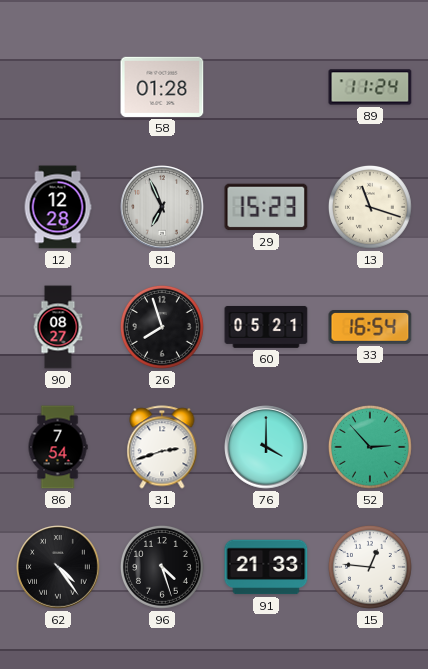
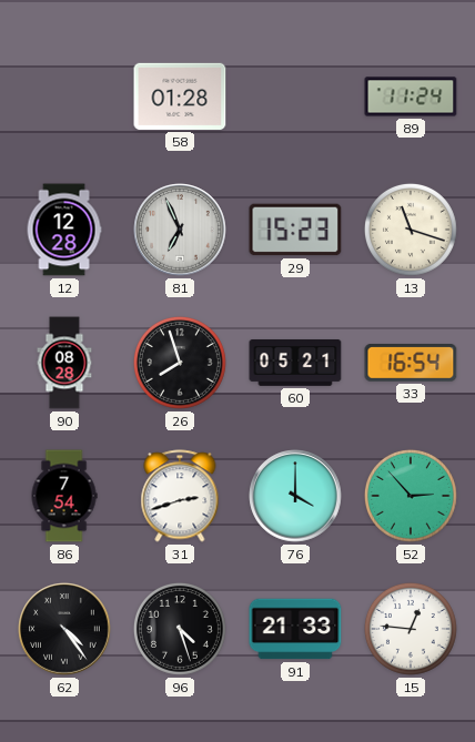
90: 08:27 -> 08:28 (64, 363)
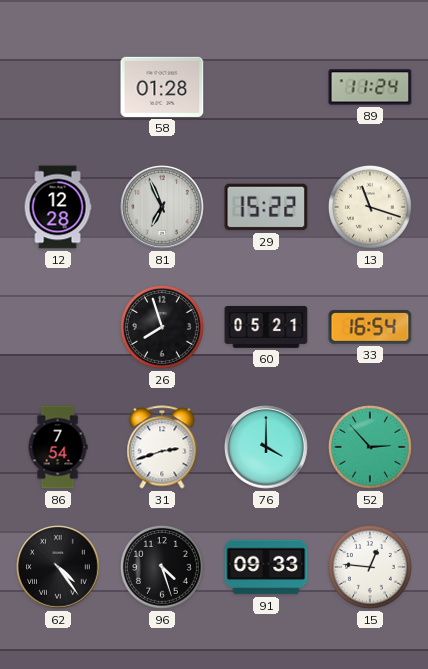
29: 15:23 -> 15:22 (266, 207)
90: 08:28 -> none (64, 363)
91: 21:33 -> 09:33 (266, 567)
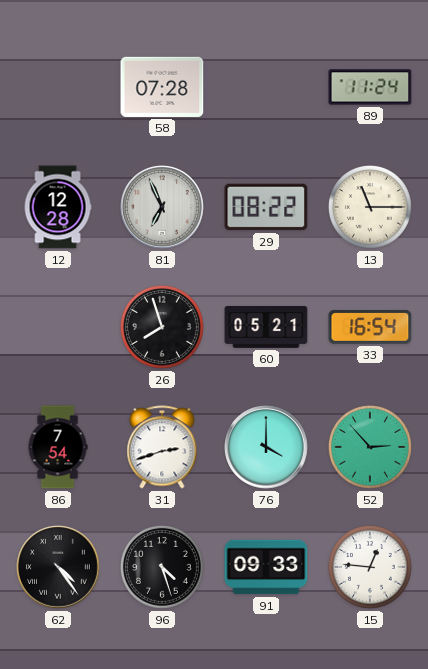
58: 01:28 -> 07:28 (162, 87)
29: 15:22 -> 08:22 (266, 207)
13: 11:18 -> 11:15 (370, 207)
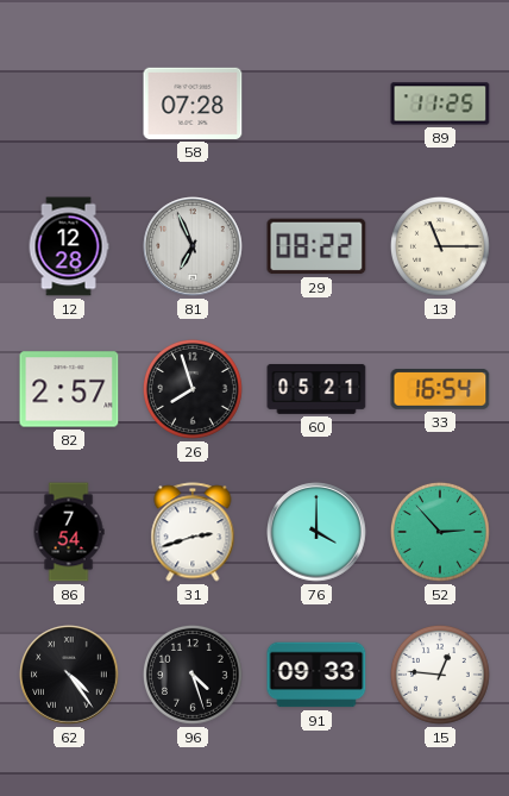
89: 11:24 -> 11:25 (440, 104)
82: none -> 2:57 (69, 389)
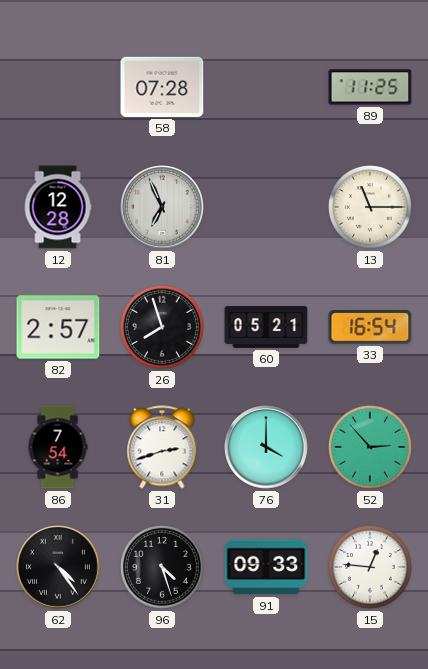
29: 08:22 -> none (316, 246)
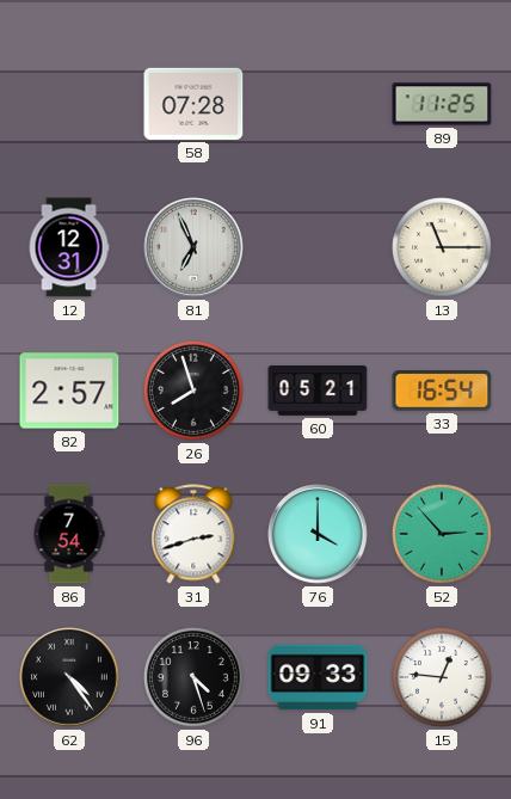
12: 12:28 -> 12:31 (69, 247)
